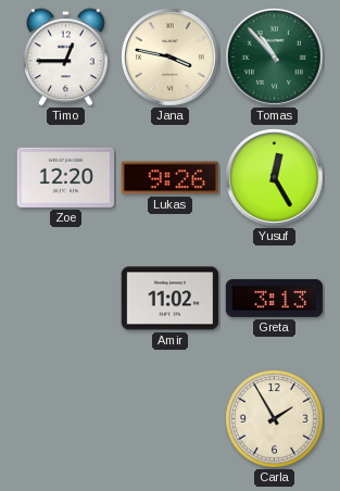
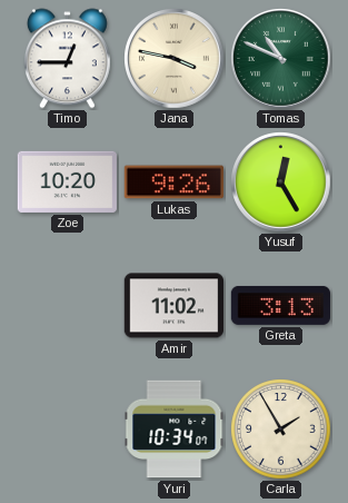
Tomas: 10:53 -> 10:49 (281, 59)
Zoe: 12:20 -> 10:20 (67, 181)
Yuri: none -> 10:34 (175, 430)
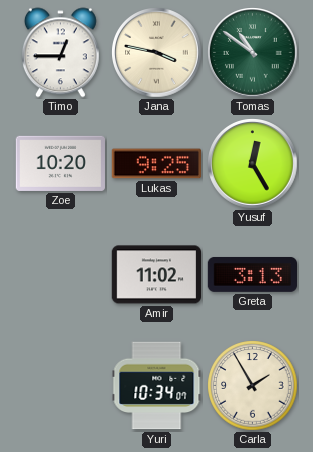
Tomas: 10:49 -> 10:51 (253, 53)
Lukas: 9:26 -> 9:25 (156, 164)
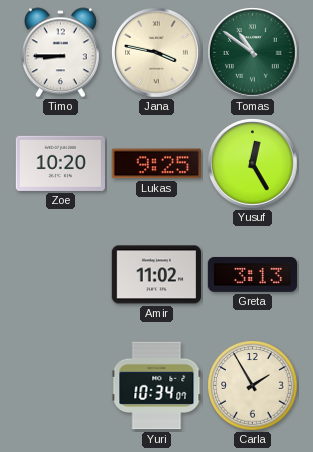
Timo: 12:45 -> 8:45 (60, 53)
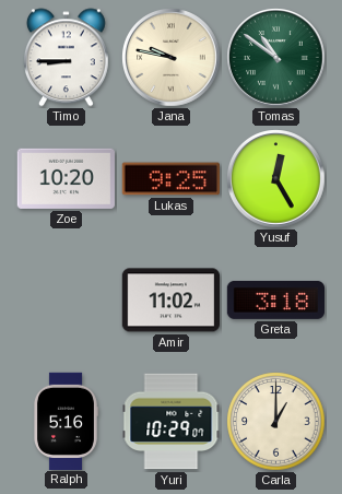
Jana: 3:47 -> 9:47 (172, 58)
Greta: 3:13 -> 3:18 (275, 301)
Ralph: none -> 5:16 (67, 421)
Yuri: 10:34 -> 10:29 (172, 422)
Carla: 1:55 -> 1:00 (276, 422)
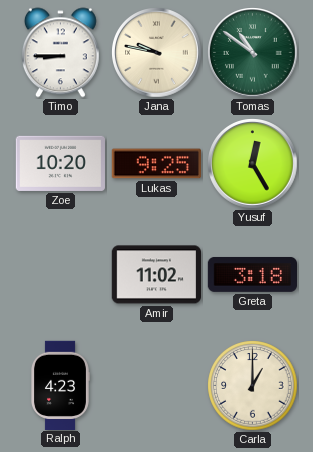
Ralph: 5:16 -> 4:23 (61, 385)
Yuri: 10:29 -> none (172, 422)
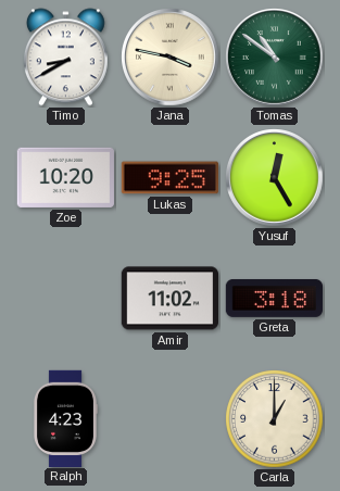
Timo: 8:45 -> 8:40 (65, 58)
Jana: 9:47 -> 3:47 (171, 58)
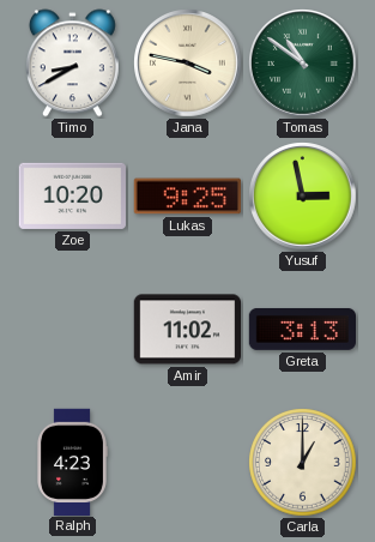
Yusuf: 12:25 -> 2:58 (303, 197)
Greta: 3:18 -> 3:13 (302, 330)
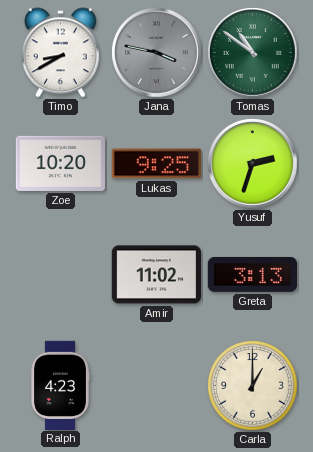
Jana dial: cream -> grey (157, 53)
Yusuf: 2:58 -> 2:33 (253, 164)
